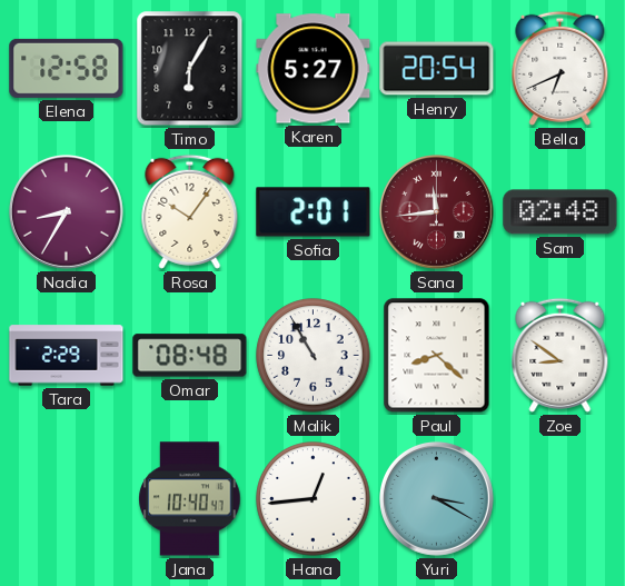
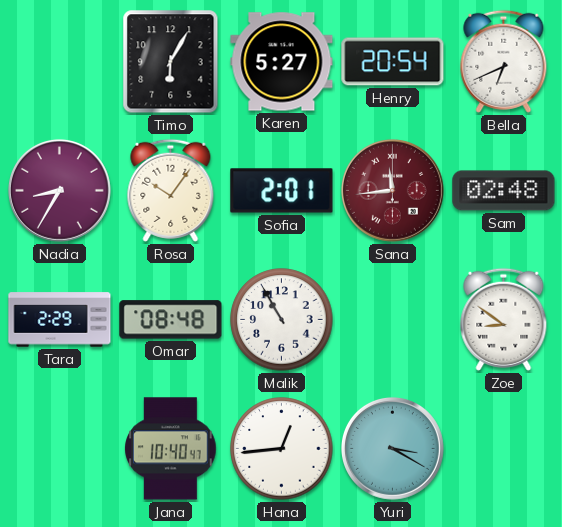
Elena: 12:58 -> none (67, 68)
Paul: 8:22 -> none (437, 356)
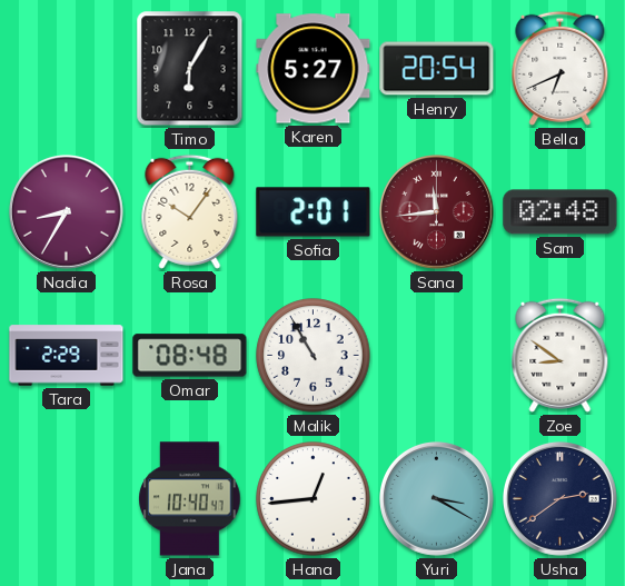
Usha: none -> 2:39 (559, 498)
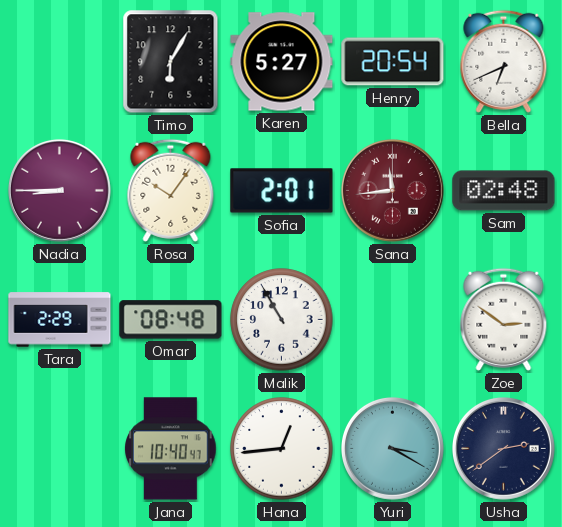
Nadia: 8:35 -> 8:45 (59, 190)
Zoe: 8:51 -> 2:51 (504, 319)
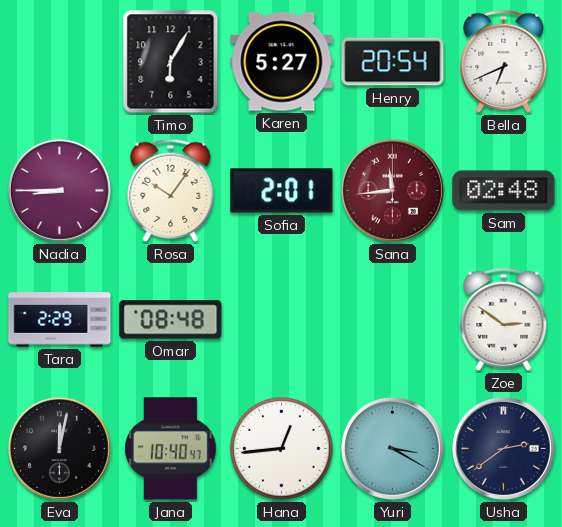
Malik: 10:55 -> none (282, 320)
Eva: none -> 12:02 (59, 448)
